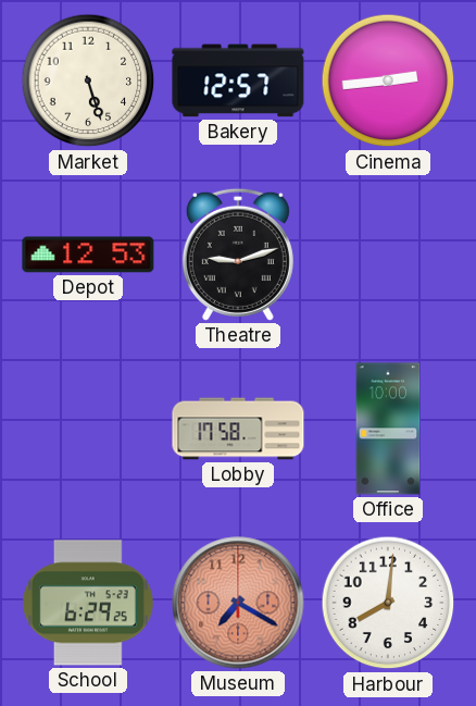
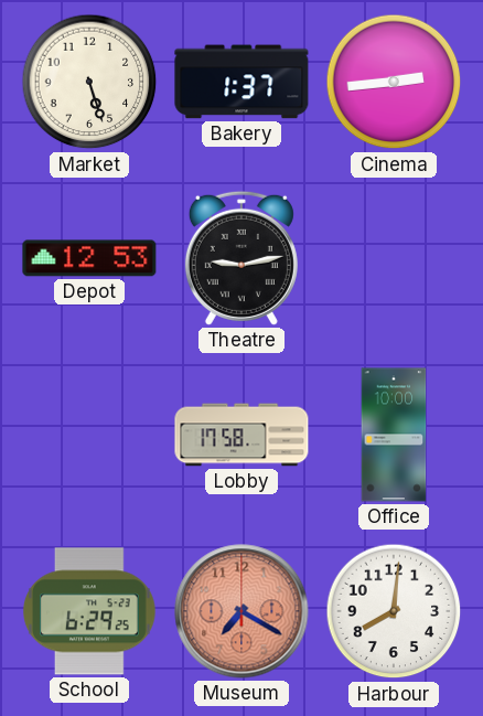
Bakery: 12:57 -> 1:37 (241, 82)
Theatre: 9:12 -> 9:13 (241, 258)
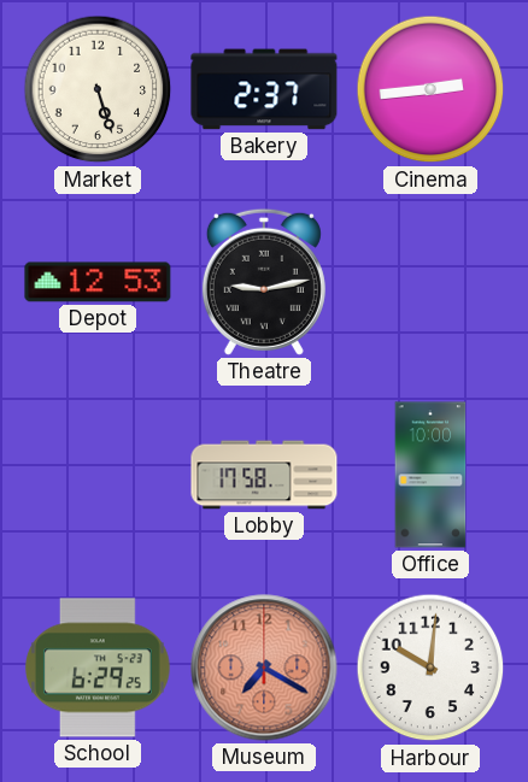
Bakery: 1:37 -> 2:37 (264, 89)
Harbour: 8:01 -> 10:01 (430, 668)
